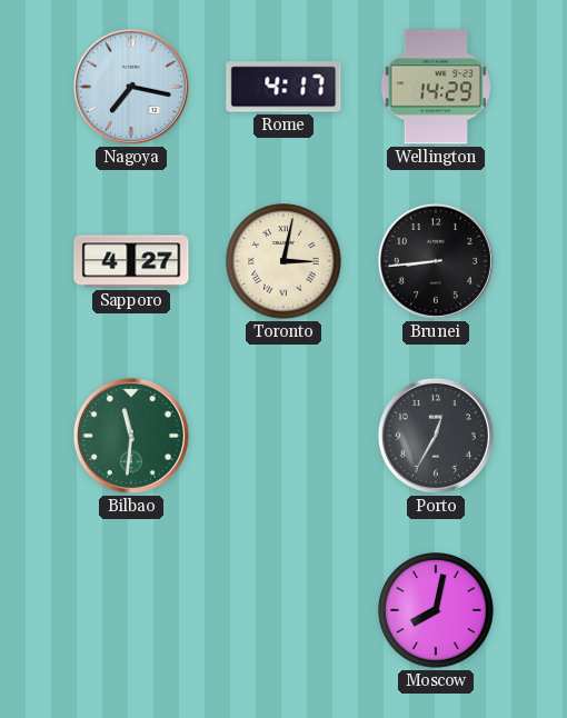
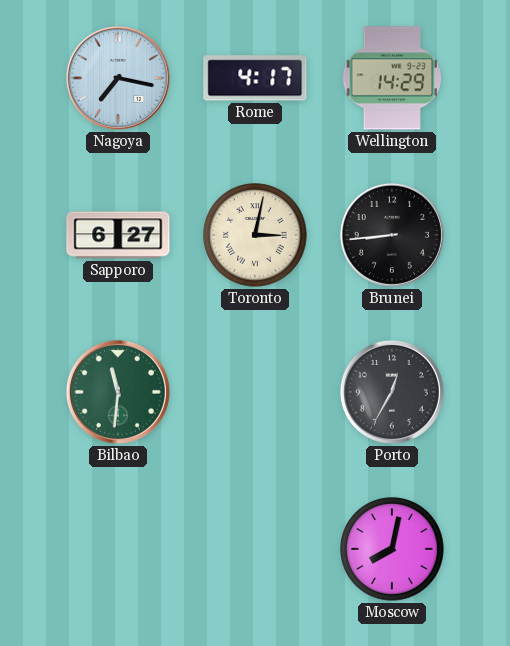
Sapporo: 4:27 -> 6:27 (118, 235)
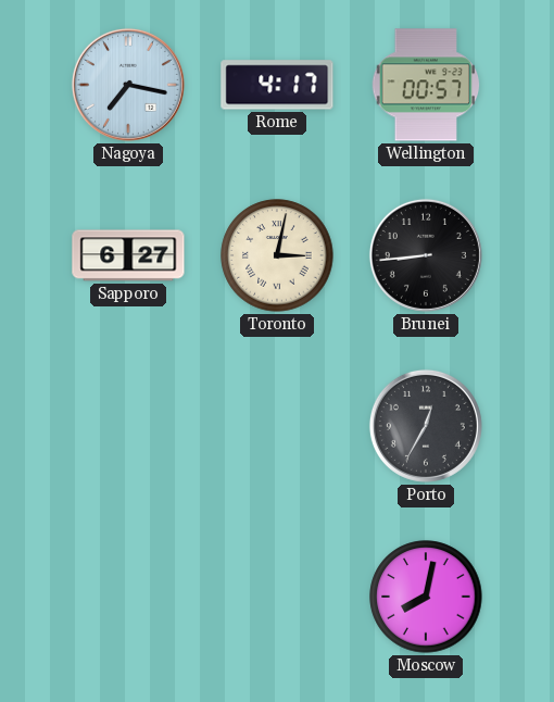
Wellington: 14:29 -> 00:57 (426, 85)
Bilbao: 11:31 -> none (118, 392)
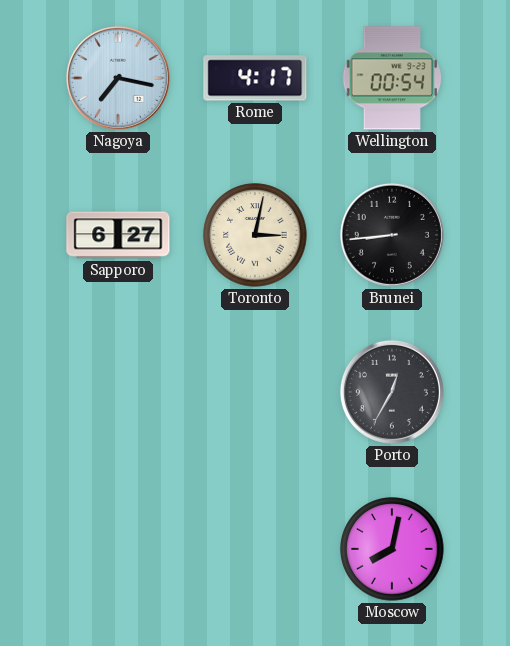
Wellington: 00:57 -> 00:54 (392, 78)
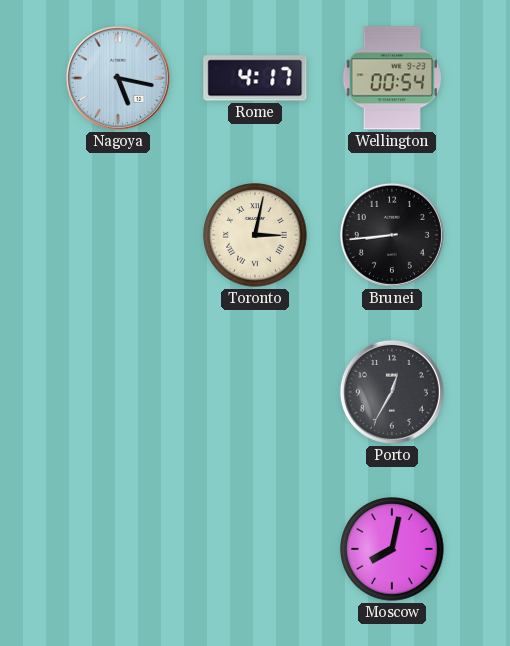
Nagoya: 7:17 -> 5:17 (118, 78)
Sapporo: 6:27 -> none (118, 235)
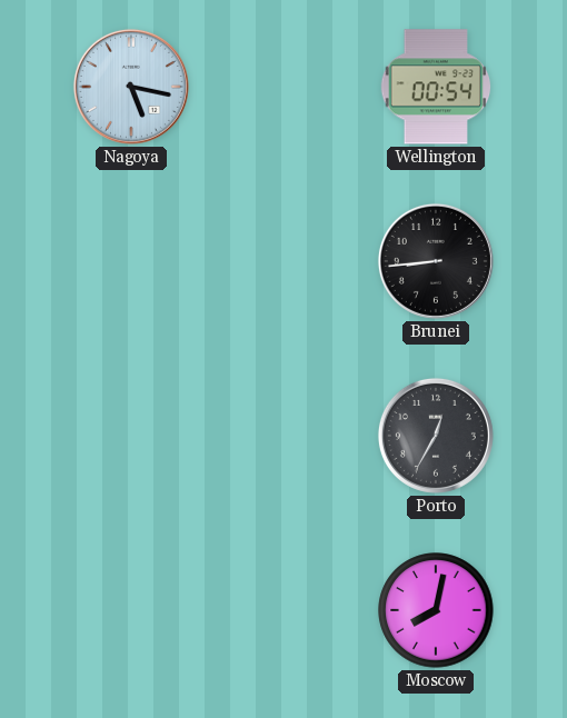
Rome: 4:17 -> none (255, 78)
Toronto: 3:02 -> none (255, 235)
